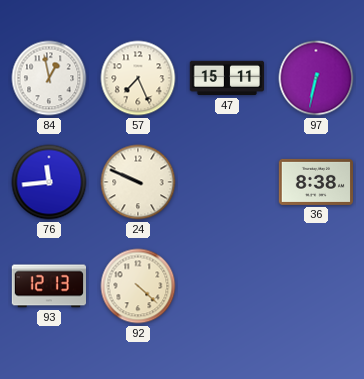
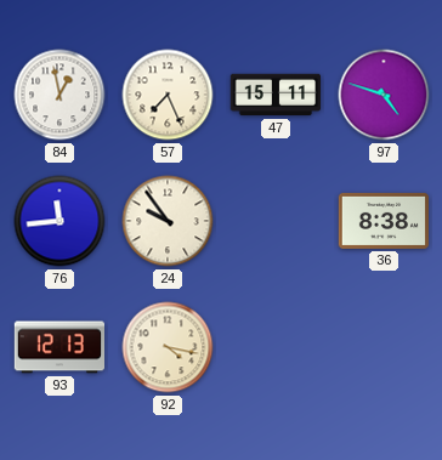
97: 6:32 -> 4:48 (384, 95)
24: 9:49 -> 9:54 (168, 221)
92: 4:22 -> 4:17 (168, 347)
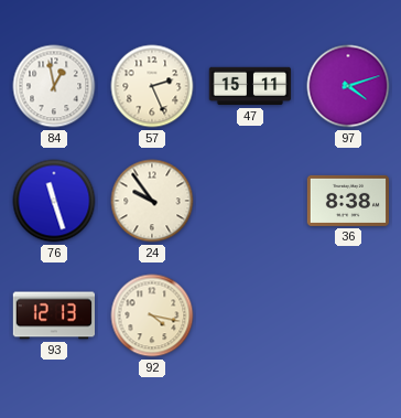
57: 7:26 -> 2:26 (152, 86)
97: 4:48 -> 4:12 (348, 86)
76: 11:44 -> 11:27 (54, 201)
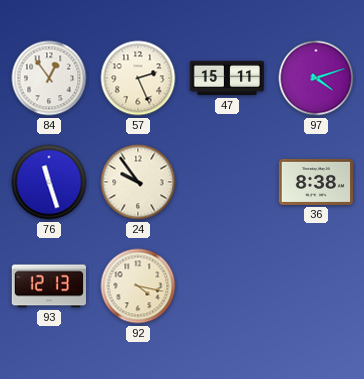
84: 12:58 -> 12:54 (49, 78)
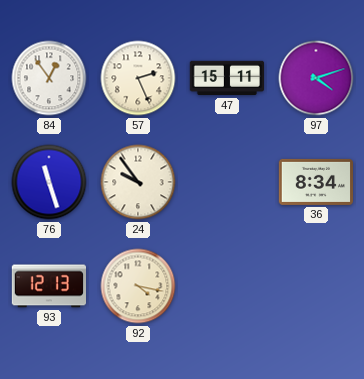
36: 8:38 -> 8:34 (316, 182)
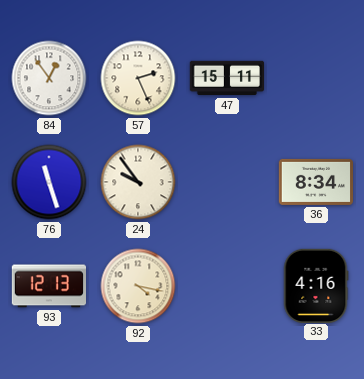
97: 4:12 -> none (316, 78)
33: none -> 4:16 (316, 285)
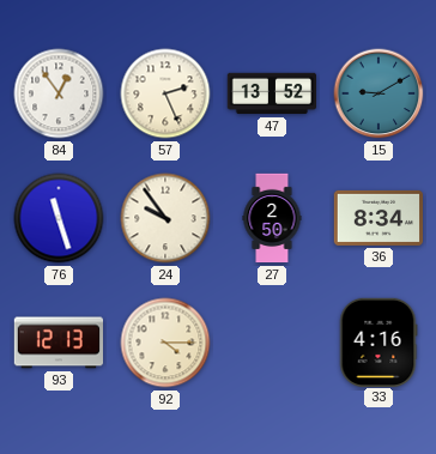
47: 15:11 -> 13:52 (272, 93)
15: none -> 9:10 (379, 93)
27: none -> 2:50 (272, 218)
92: 4:17 -> 4:15 (165, 343)
